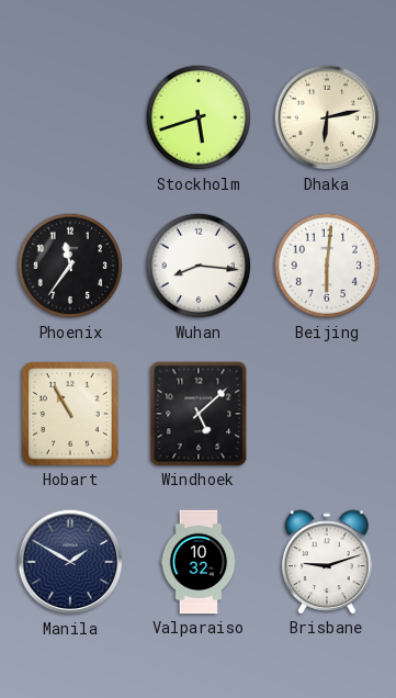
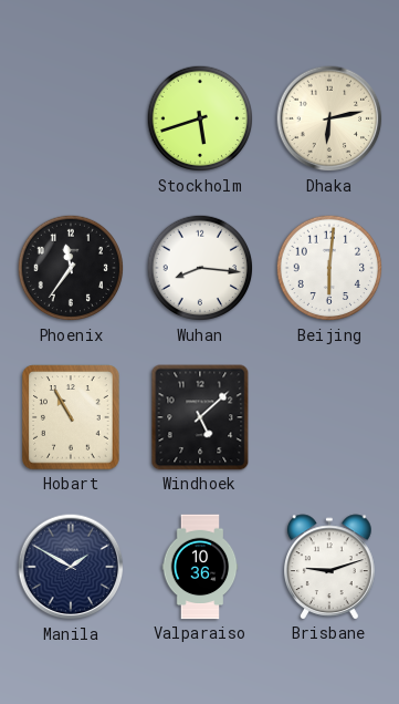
Valparaiso: 10:32 -> 10:36 (200, 567)
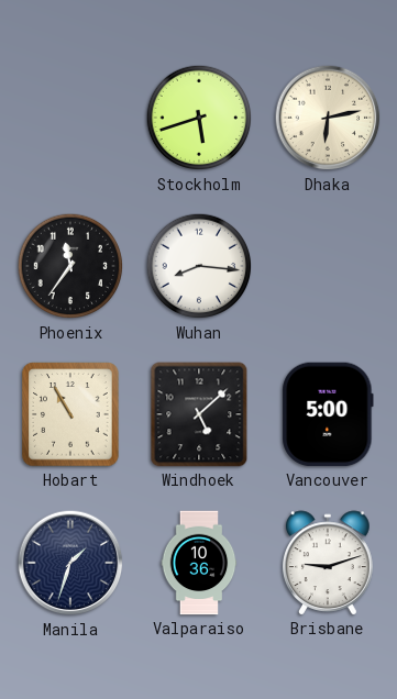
Beijing: 6:01 -> none (329, 268)
Vancouver: none -> 5:00 (328, 414)
Manila: 1:50 -> 1:33 (70, 563)
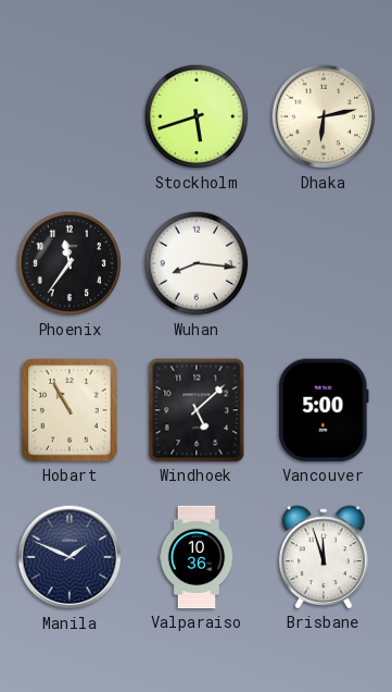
Manila: 1:33 -> 1:49 (69, 557)
Brisbane: 9:12 -> 11:57 (324, 557)
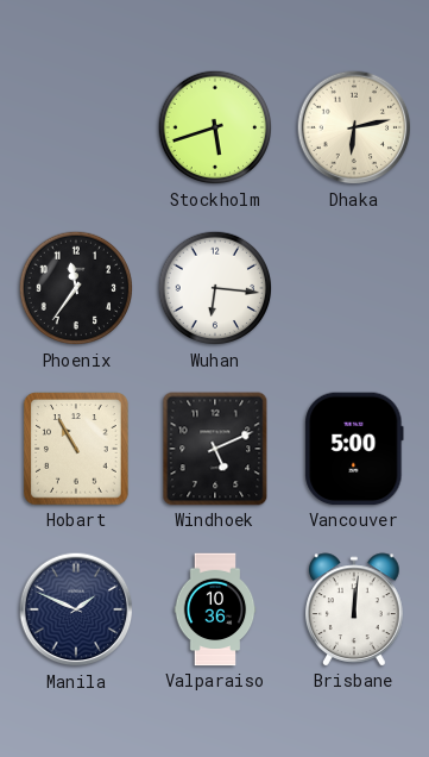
Wuhan: 8:16 -> 6:16 (215, 288)
Windhoek: 5:08 -> 5:11 (215, 449)
Brisbane: 11:57 -> 12:01 (354, 609)
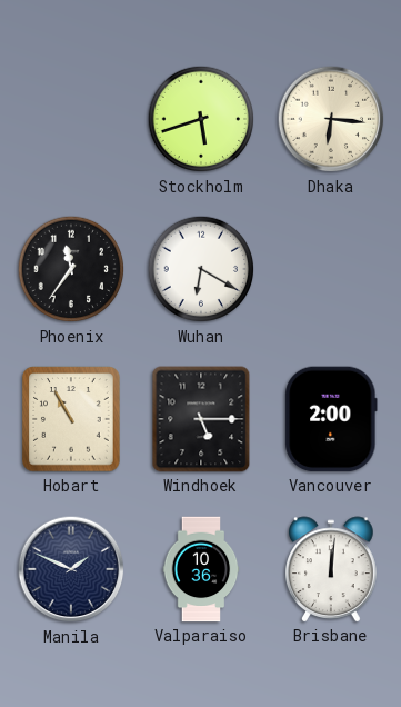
Dhaka: 6:13 -> 6:16 (331, 119)
Wuhan: 6:16 -> 6:20 (201, 269)
Windhoek: 5:11 -> 5:15 (201, 419)
Vancouver: 5:00 -> 2:00 (331, 419)
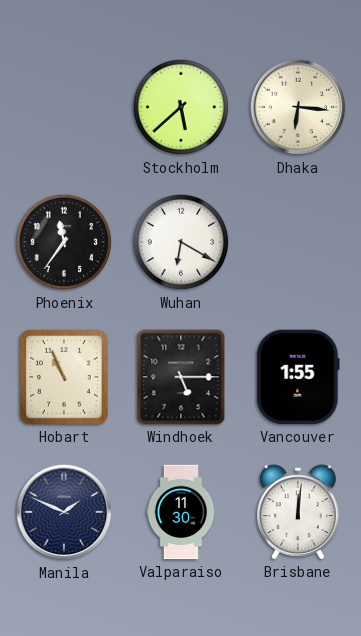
Stockholm: 5:42 -> 5:38 (181, 107)
Hobart: 10:55 -> 10:56 (64, 377)
Vancouver: 2:00 -> 1:55 (298, 377)
Valparaiso: 10:36 -> 11:30 (181, 512)
